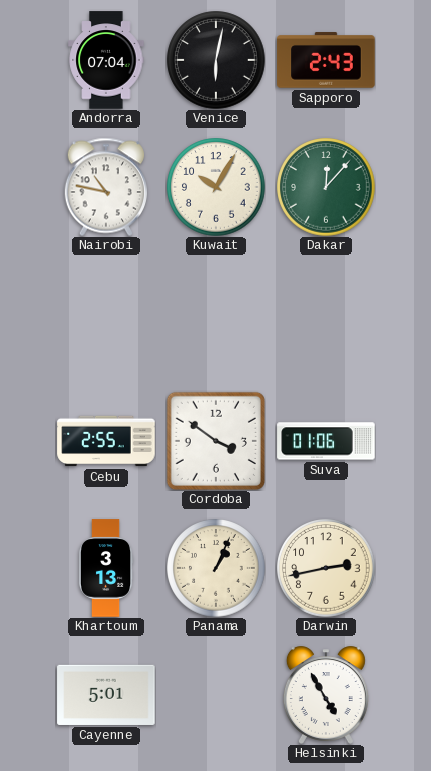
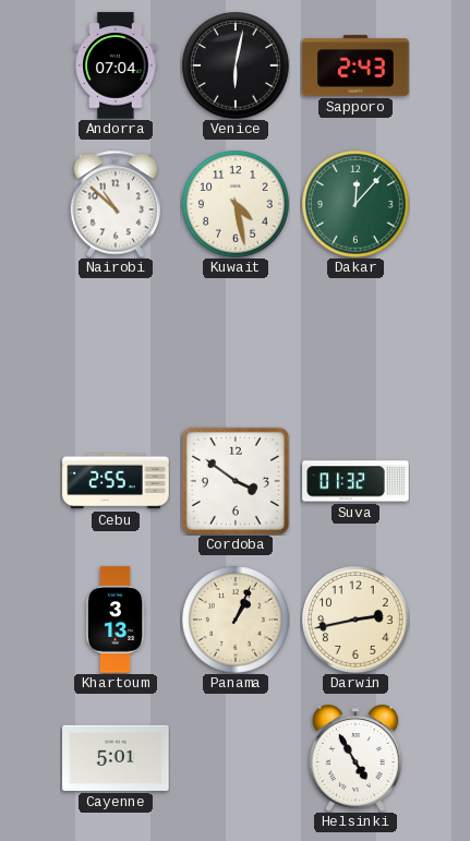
Nairobi: 10:47 -> 10:52 (115, 204)
Kuwait: 10:05 -> 4:28 (236, 204)
Suva: 01:06 -> 01:32 (355, 481)
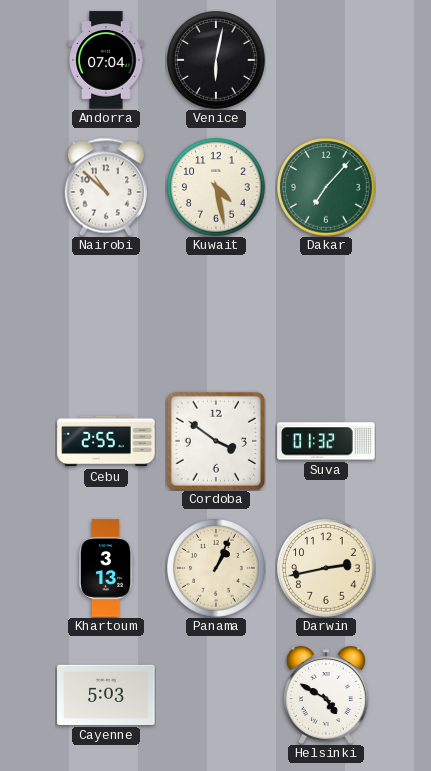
Sapporo: 2:43 -> none (355, 65)
Dakar: 12:07 -> 7:07 (326, 187)
Cayenne: 5:01 -> 5:03 (106, 695)
Helsinki: 4:55 -> 4:50 (326, 695)
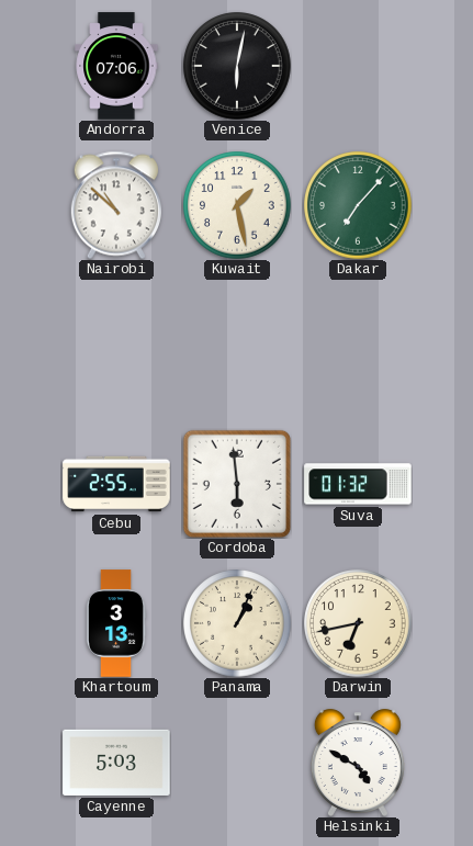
Andorra: 07:04 -> 07:06 (116, 66)
Kuwait: 4:28 -> 1:28 (237, 205)
Cordoba: 3:51 -> 5:59 (237, 484)
Darwin: 2:43 -> 6:43 (358, 623)
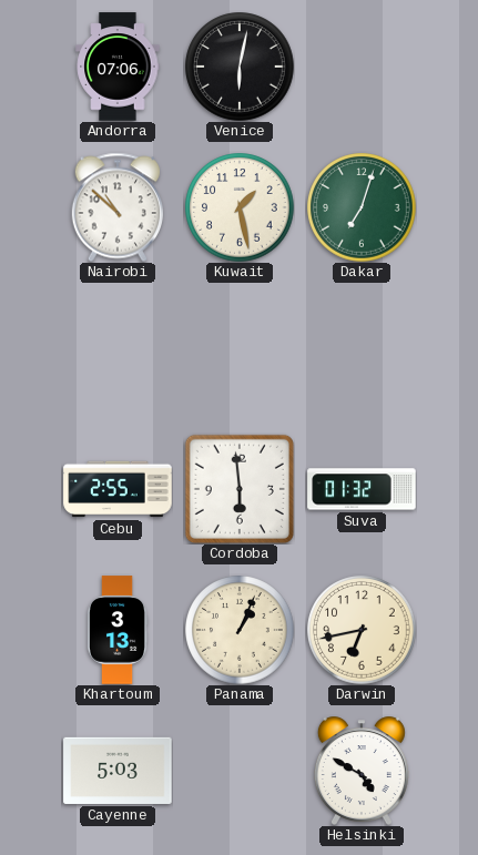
Dakar: 7:07 -> 7:03 (362, 207)
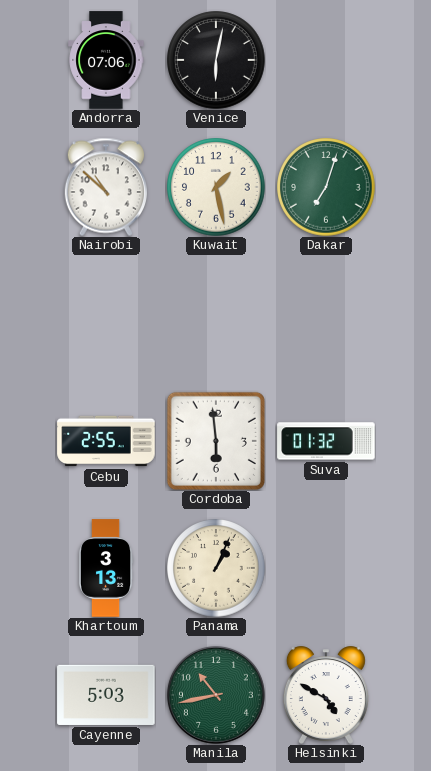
Darwin: 6:43 -> none (362, 630)
Manila: none -> 10:43 (216, 695)
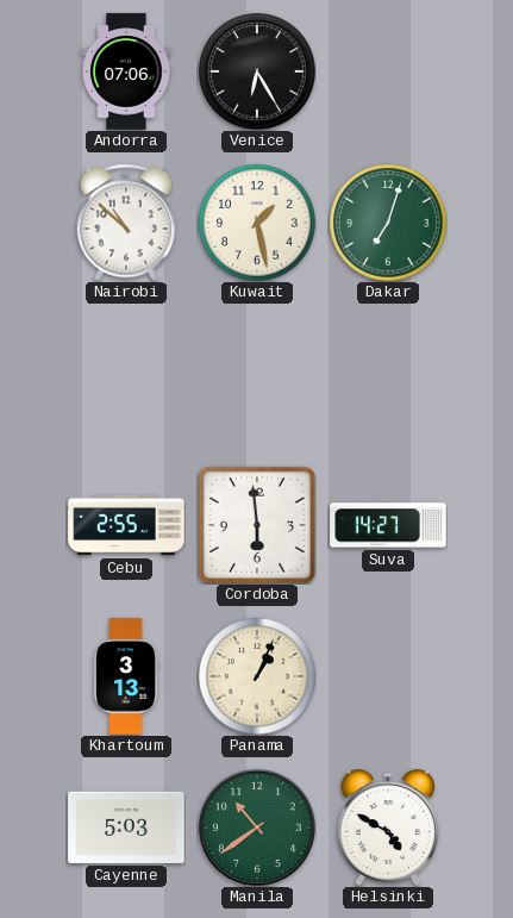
Venice: 6:02 -> 6:25 (257, 71)
Suva: 01:32 -> 14:27 (388, 525)
Manila: 10:43 -> 10:39 (257, 828)
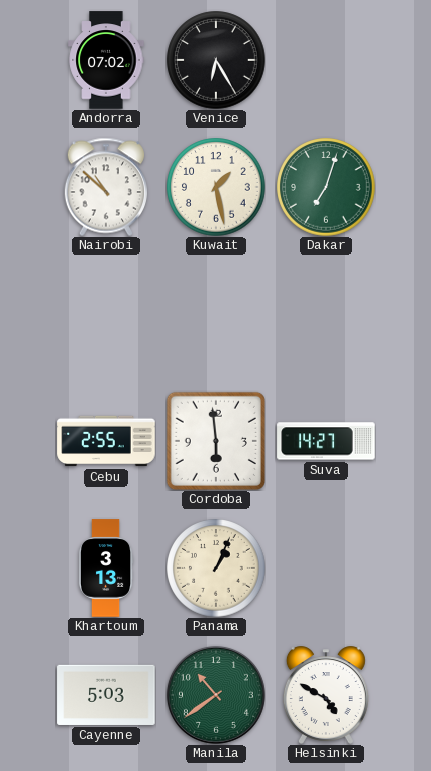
Andorra: 07:06 -> 07:02 (106, 60)
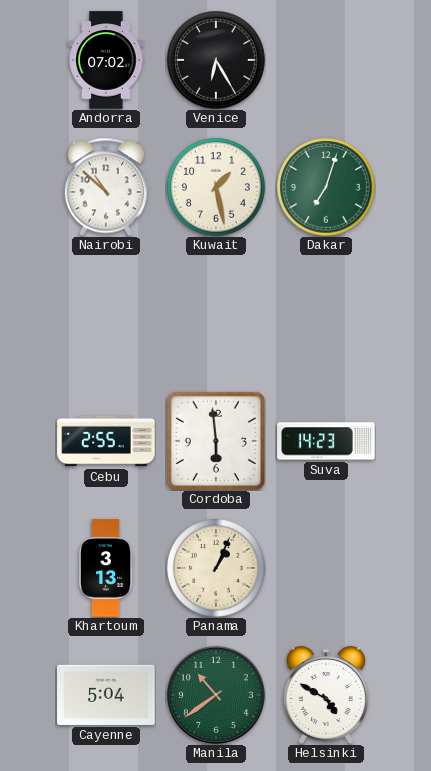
Suva: 14:27 -> 14:23 (326, 441)
Cayenne: 5:03 -> 5:04 (106, 695)
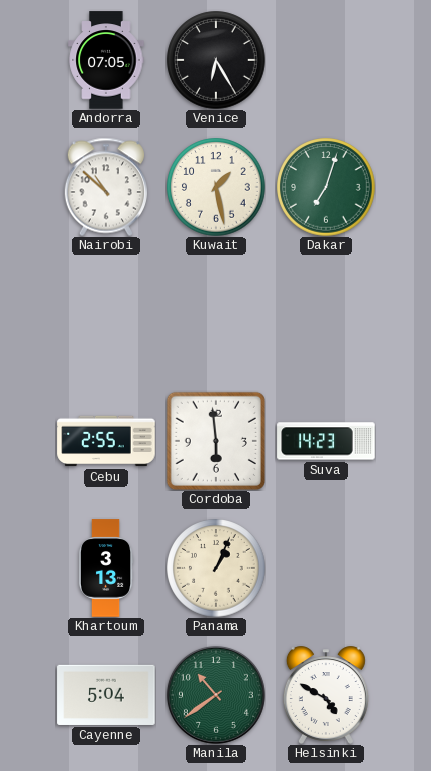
Andorra: 07:02 -> 07:05 (106, 60)
